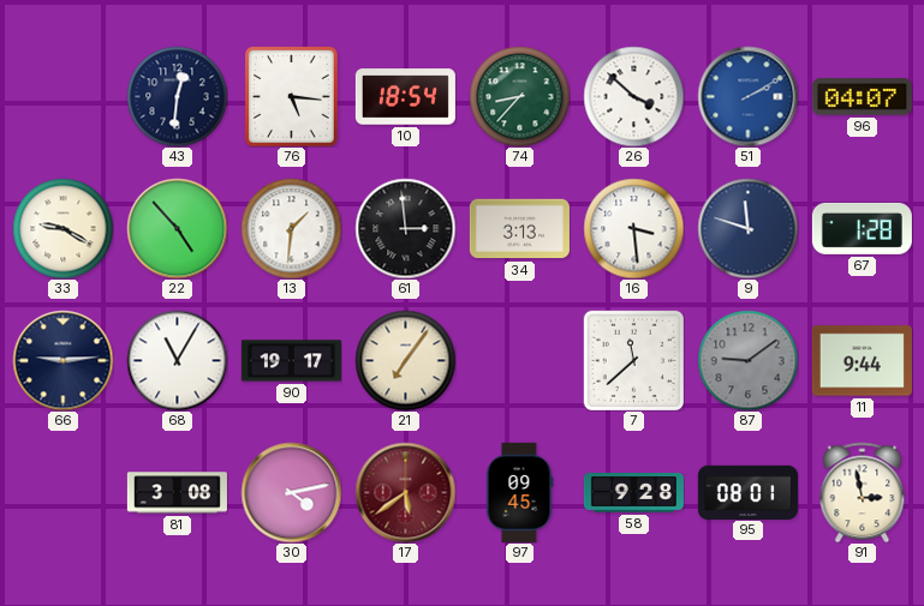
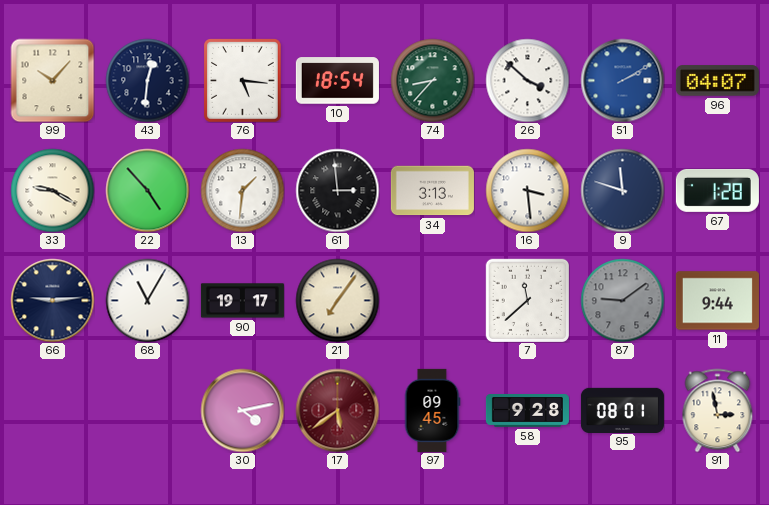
99: none -> 10:07 (52, 80)
81: 3:08 -> none (177, 493)
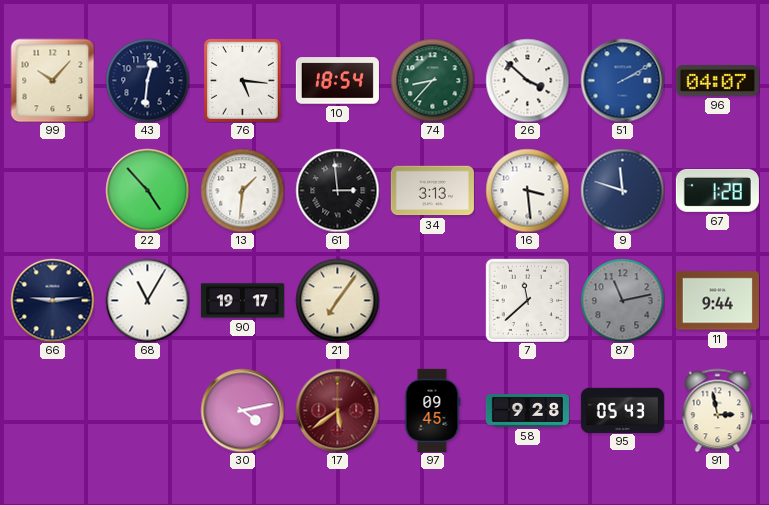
33: 9:20 -> none (52, 190)
87: 9:09 -> 11:13 (622, 300)
95: 08:01 -> 05:43 (622, 410)
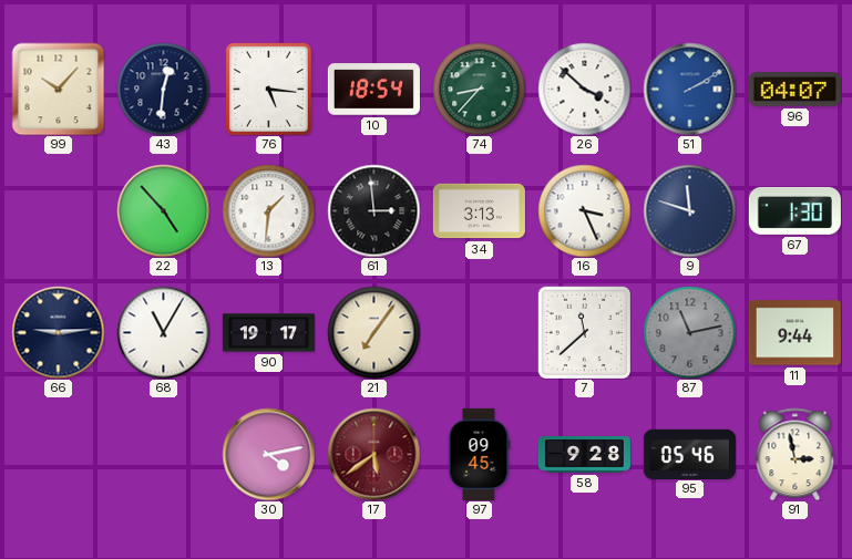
16: 3:29 -> 3:26 (584, 210)
67: 1:28 -> 1:30 (794, 210)
95: 05:43 -> 05:46 (689, 454)
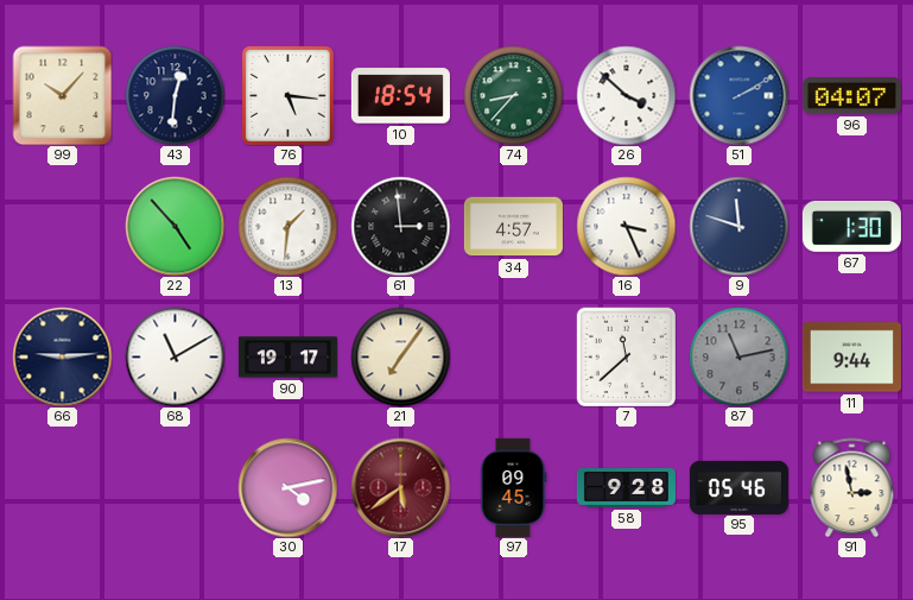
34: 3:13 -> 4:57 (513, 227)
68: 11:05 -> 11:10 (175, 356)
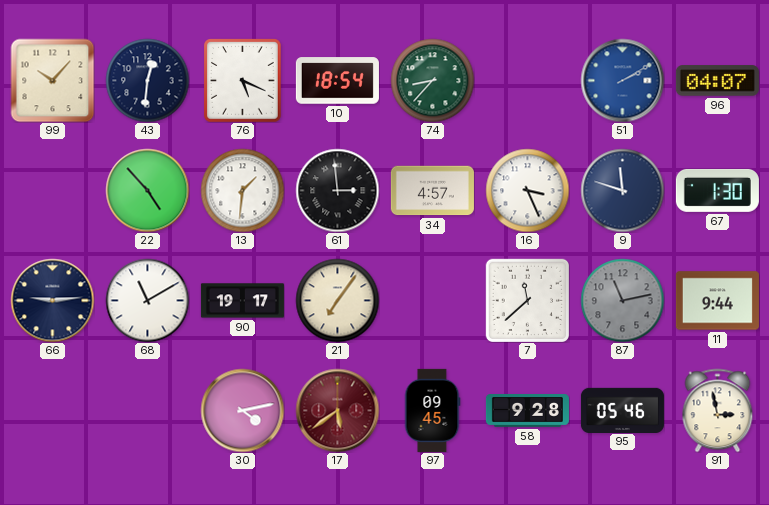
76: 5:16 -> 5:19 (243, 80)
26: 3:52 -> none (626, 95)
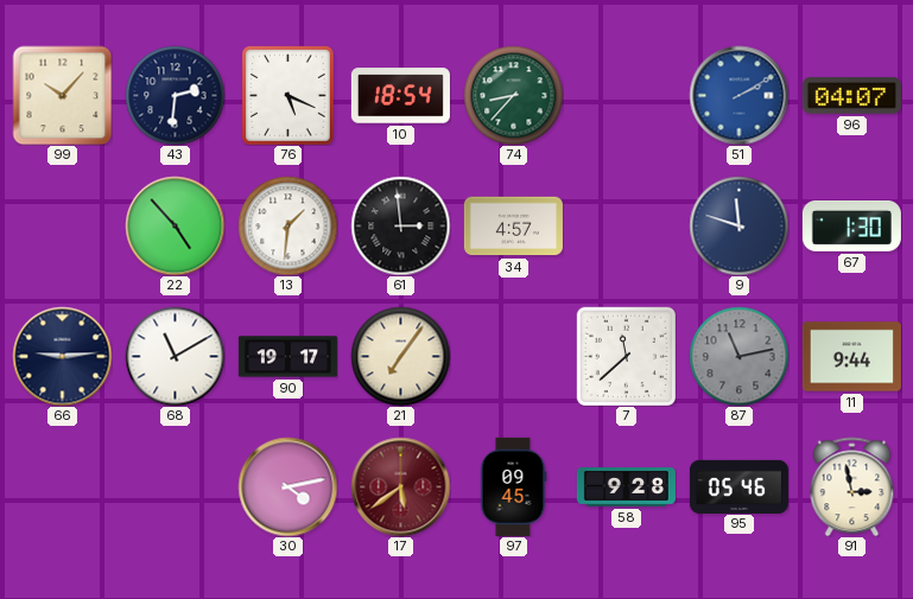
43: 12:31 -> 2:31 (175, 95)
16: 3:26 -> none (527, 190)
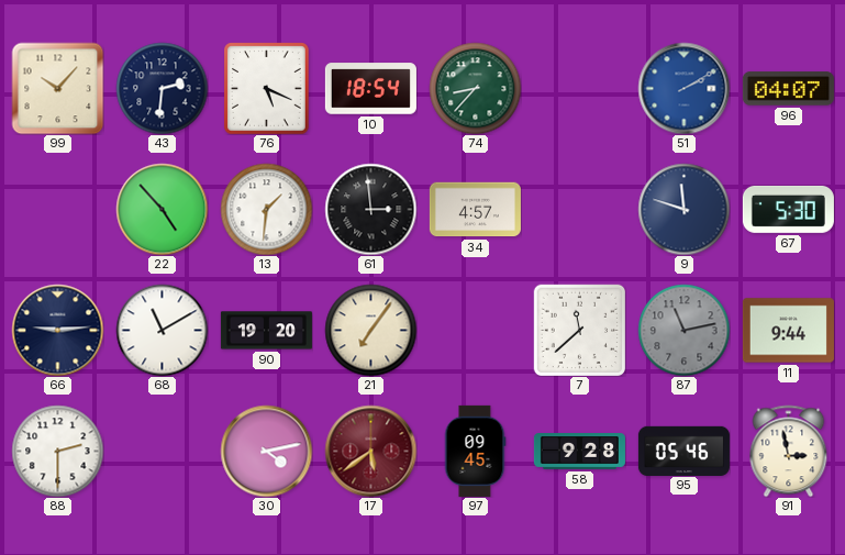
67: 1:30 -> 5:30 (788, 209)
90: 19:17 -> 19:20 (266, 331)
88: none -> 2:30 (57, 451)
